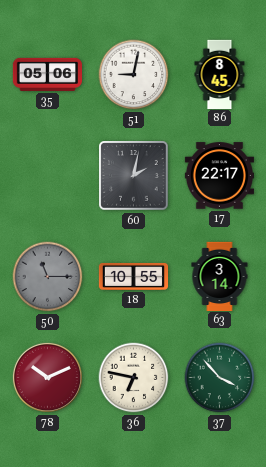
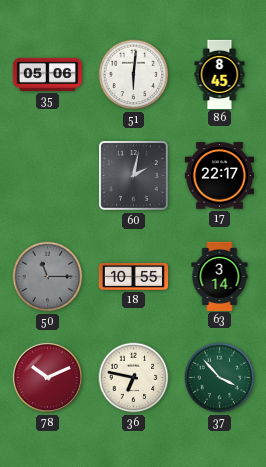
51: 9:02 -> 6:01 (134, 75)
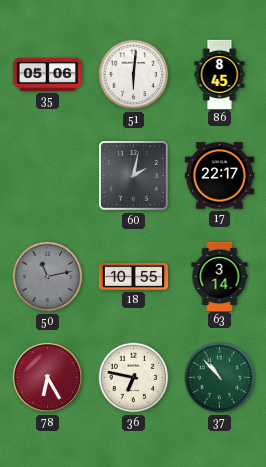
50: 11:15 -> 11:13 (48, 277)
78: 10:11 -> 6:25 (47, 377)
37: 3:53 -> 10:53 (220, 378)
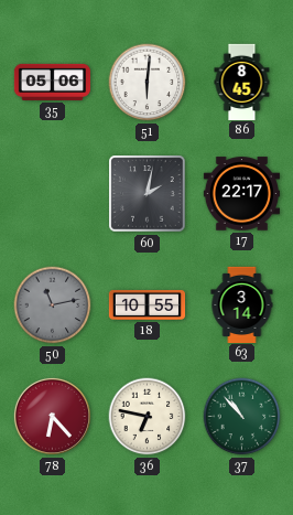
78: 6:25 -> 6:23 (52, 416)
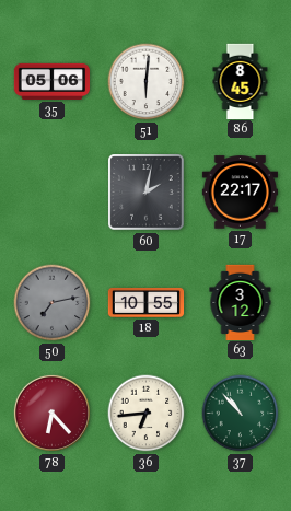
50: 11:13 -> 7:13 (53, 303)
63: 3:14 -> 3:12 (241, 302)
36: 6:47 -> 6:44 (147, 414)
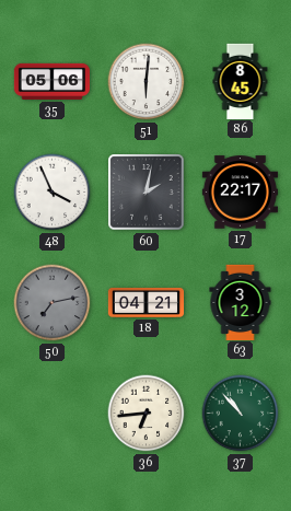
48: none -> 3:56 (53, 193)
18: 10:55 -> 04:21 (147, 302)
78: 6:23 -> none (51, 413)
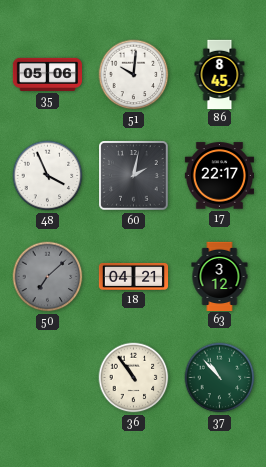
51: 6:01 -> 10:01 (134, 75)
50: 7:13 -> 7:08 (48, 277)
36: 6:44 -> 10:54 (134, 378)
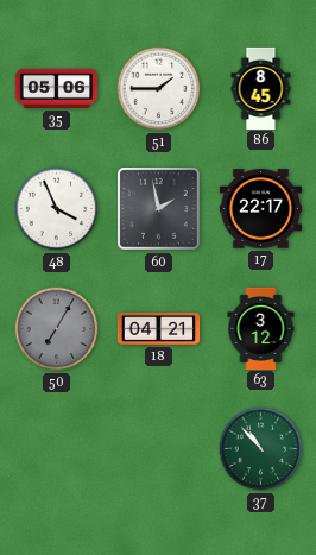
51: 10:01 -> 1:45 (159, 89)
60: 2:02 -> 1:58 (159, 209)
50: 7:08 -> 7:05 (57, 329)
36: 10:54 -> none (134, 378)
